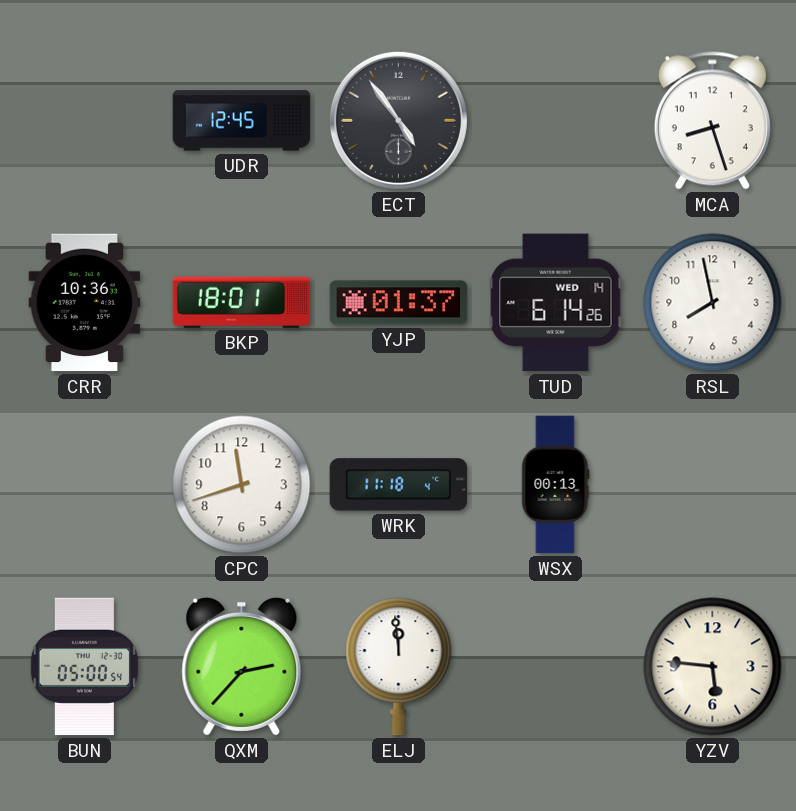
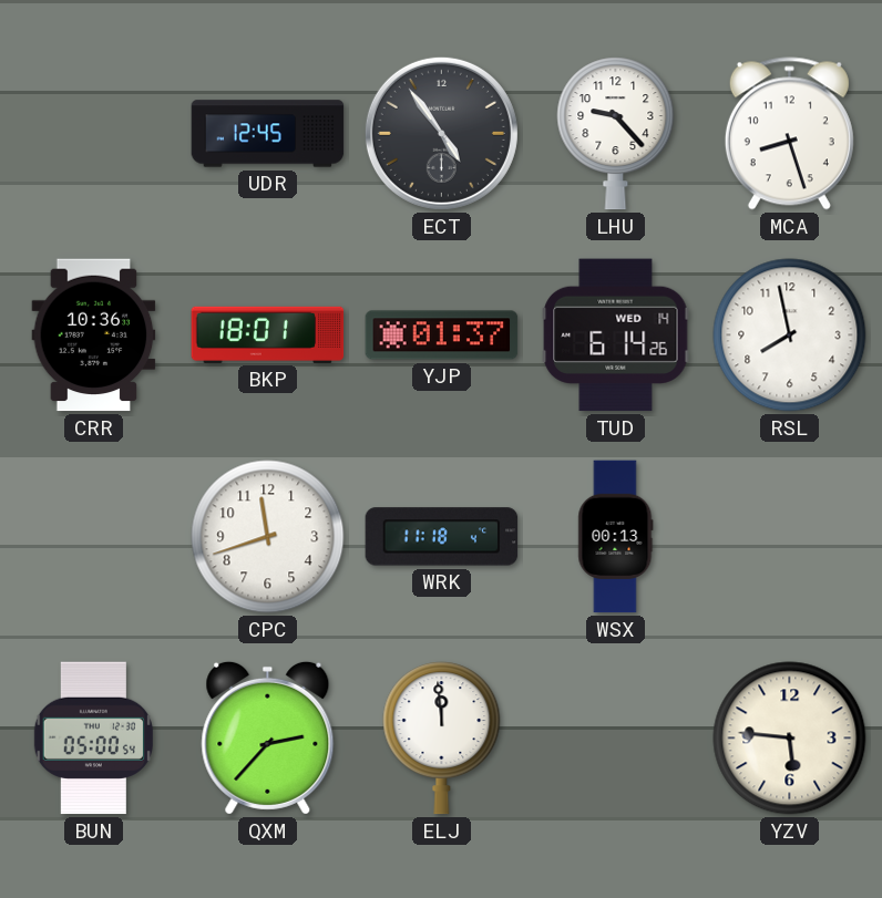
LHU: none -> 9:23 (616, 134)
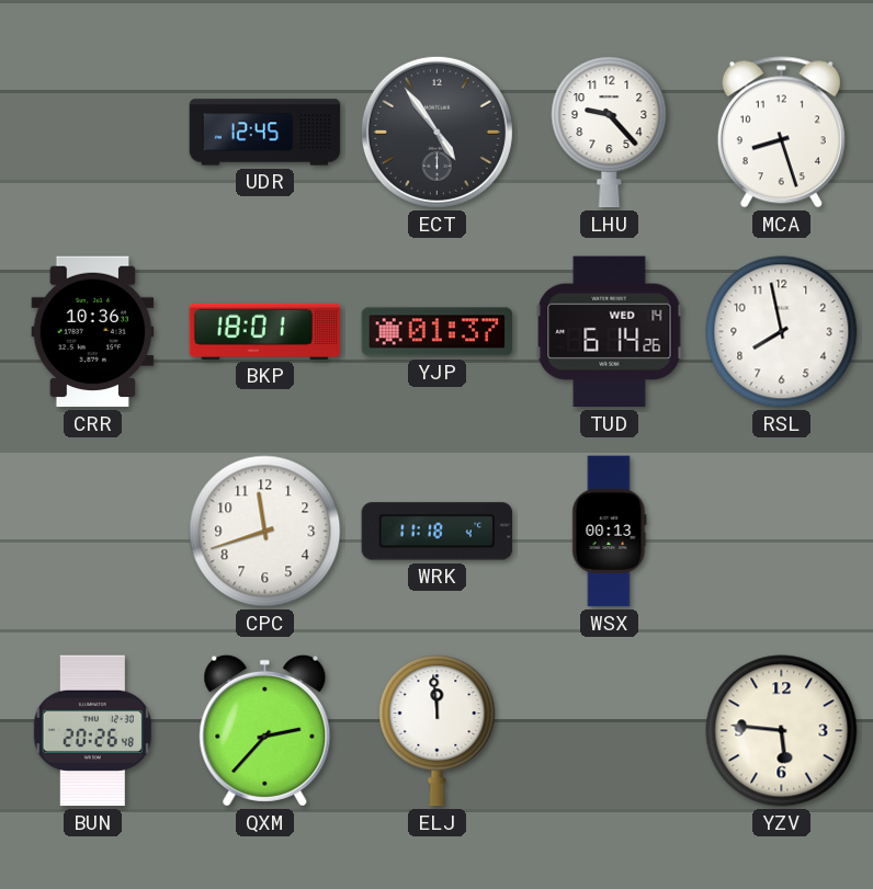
BUN: 05:00 -> 20:26 (92, 731)
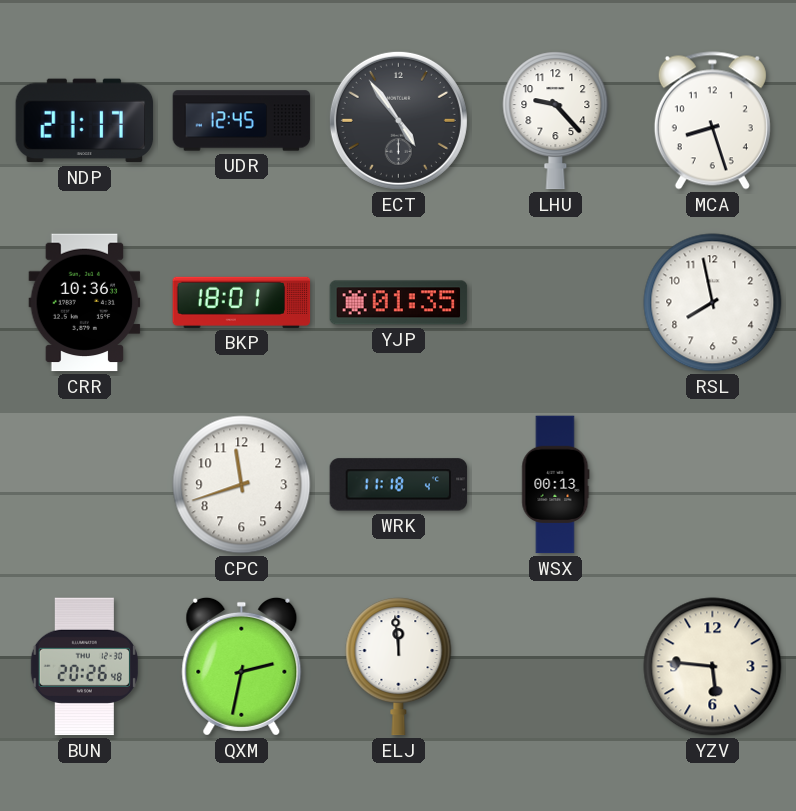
NDP: none -> 21:17 (85, 121)
YJP: 01:37 -> 01:35 (399, 303)
TUD: 6:14 -> none (610, 332)
QXM: 2:37 -> 2:32 (242, 666)
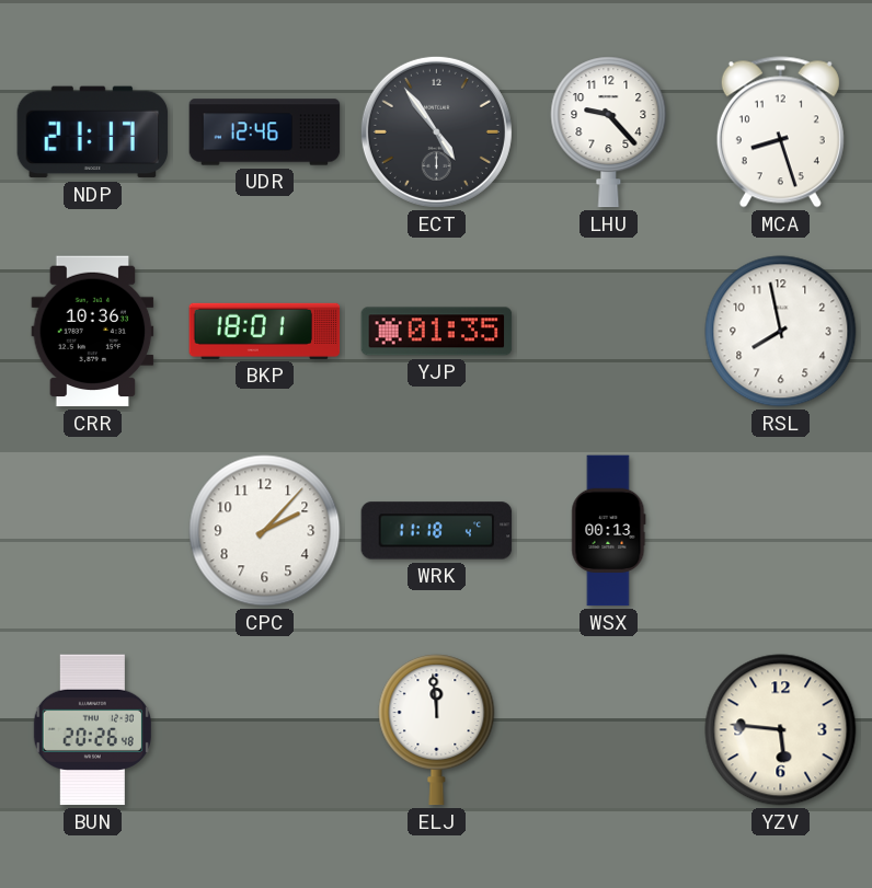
UDR: 12:45 -> 12:46 (265, 132)
CPC: 11:42 -> 2:07 (265, 531)
QXM: 2:32 -> none (242, 666)
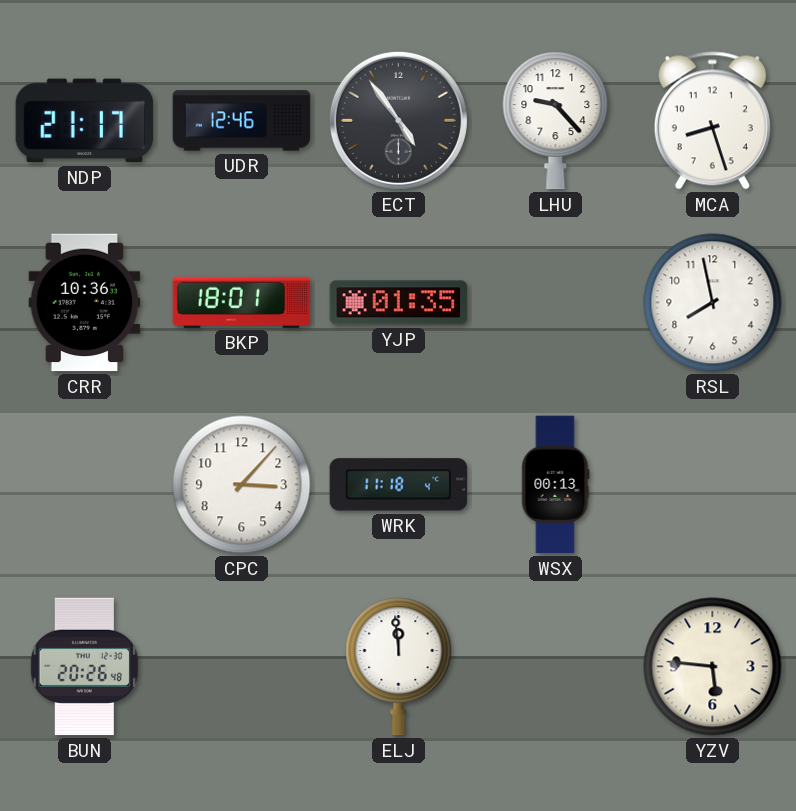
CPC: 2:07 -> 3:07 (242, 485)
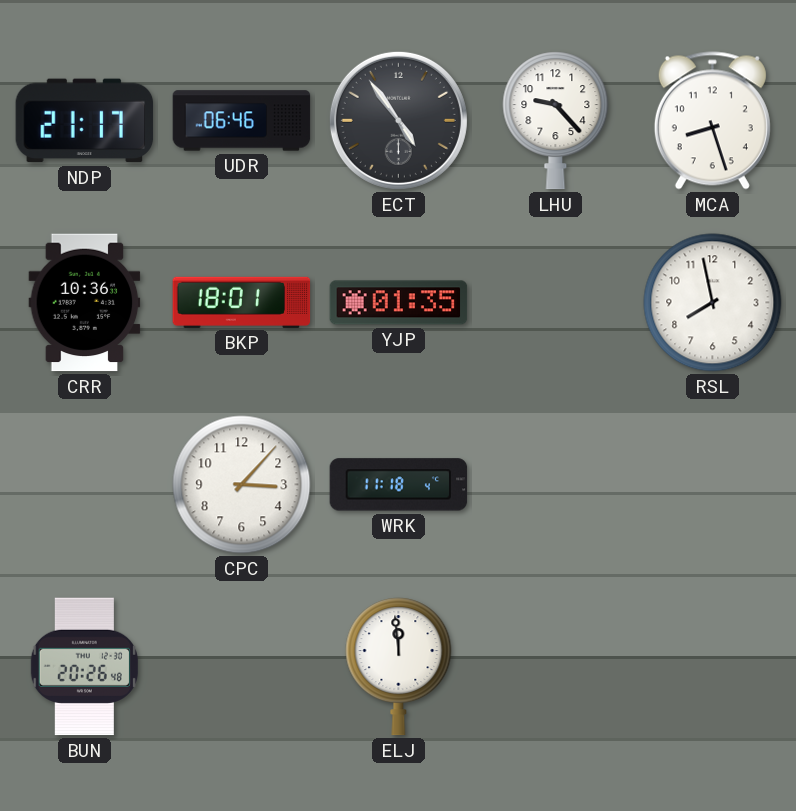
UDR: 12:46 -> 06:46 (242, 121)
WSX: 00:13 -> none (556, 485)
YZV: 5:46 -> none (713, 667)
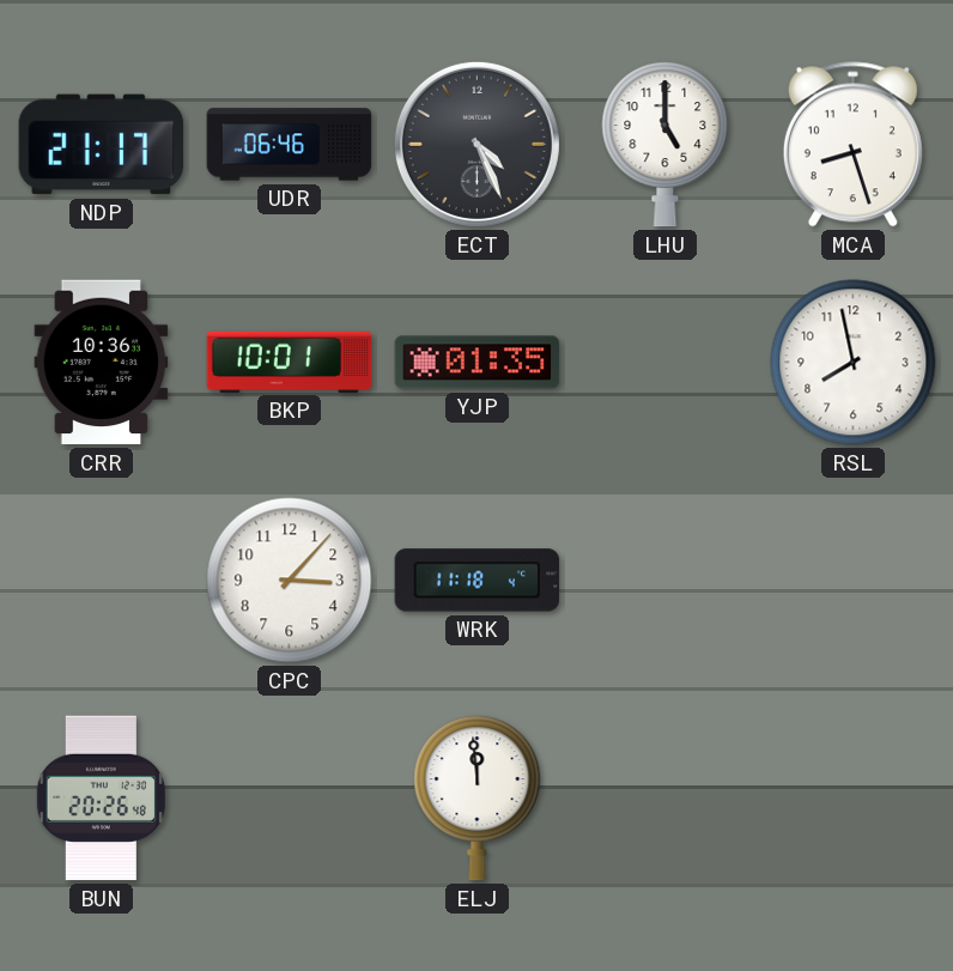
ECT: 4:54 -> 4:26 (476, 144)
LHU: 9:23 -> 5:00 (666, 145)
BKP: 18:01 -> 10:01 (290, 362)
